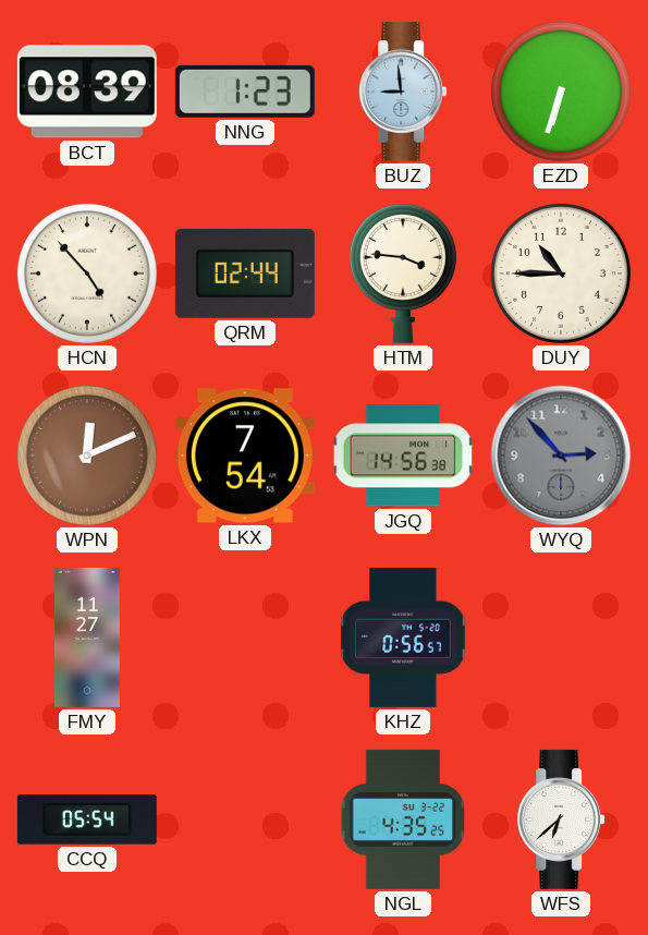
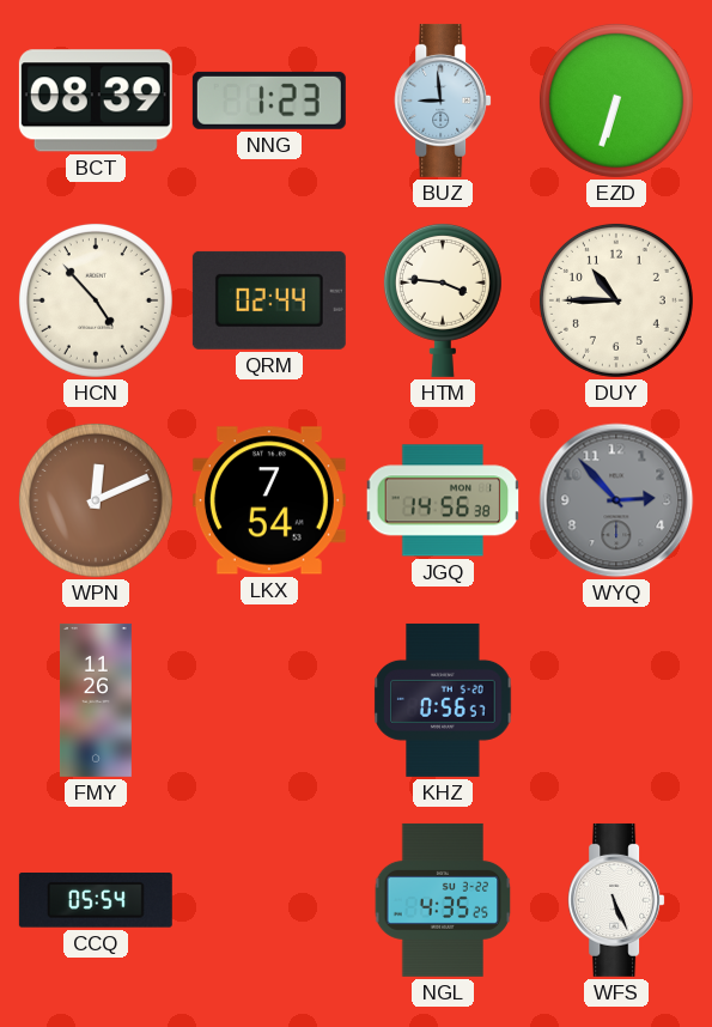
FMY: 11:27 -> 11:26 (96, 700)
WFS: 6:38 -> 5:26 (616, 900)
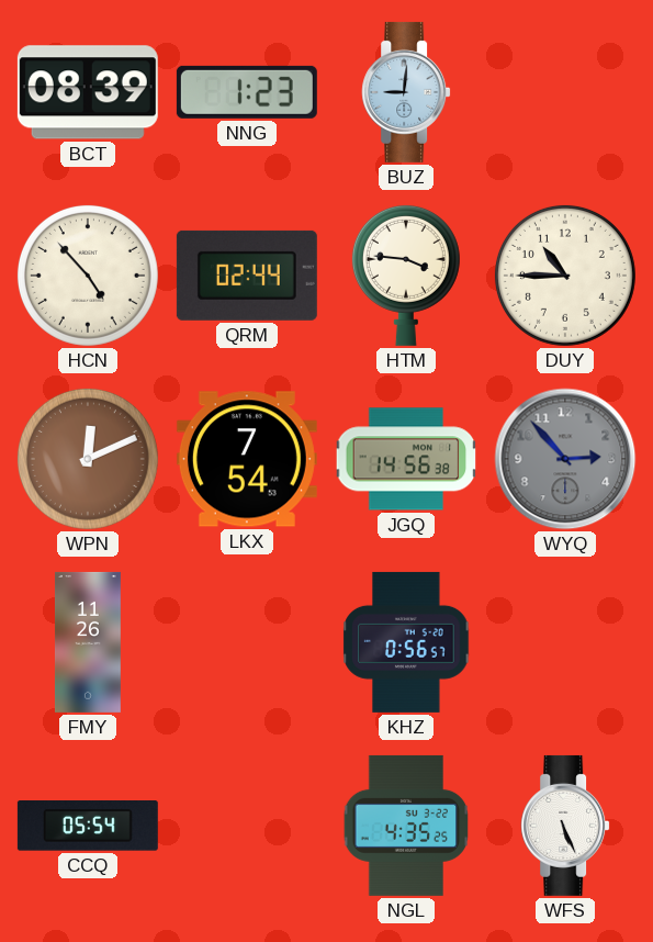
BUZ: 8:59 -> 9:01 (406, 92)
EZD: 6:33 -> none (616, 101)
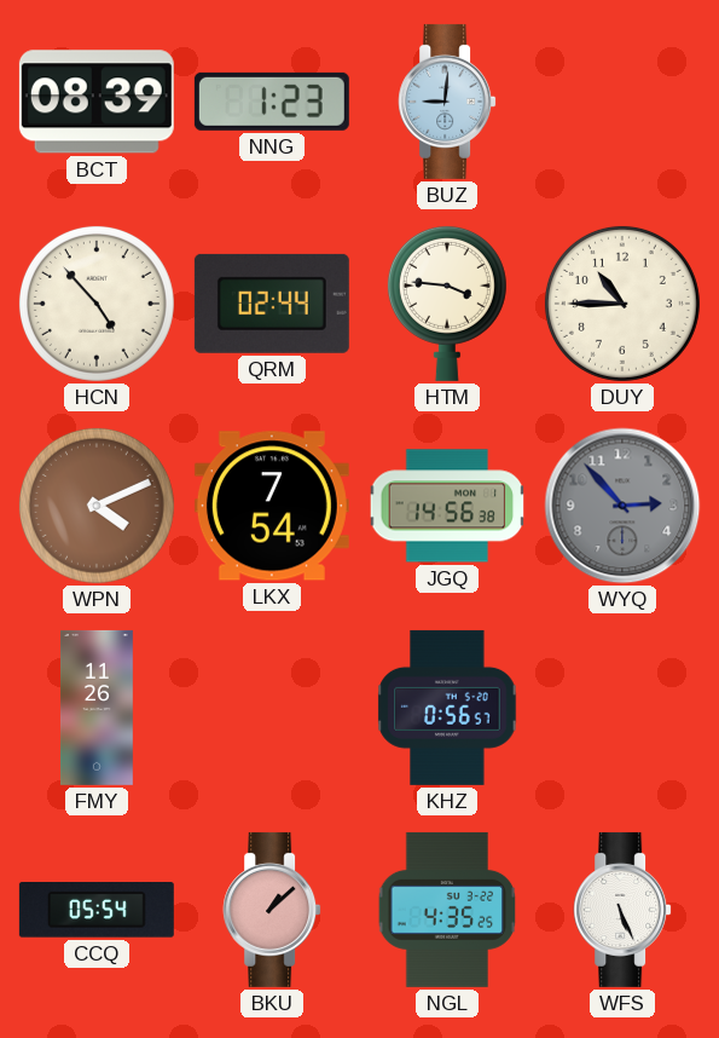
WPN: 12:11 -> 4:11 (97, 506)
BKU: none -> 1:08 (272, 910)
